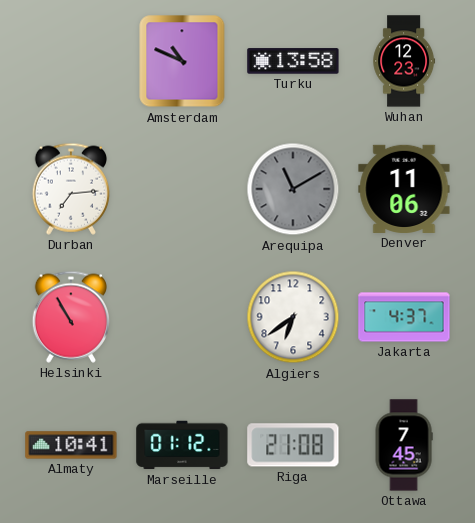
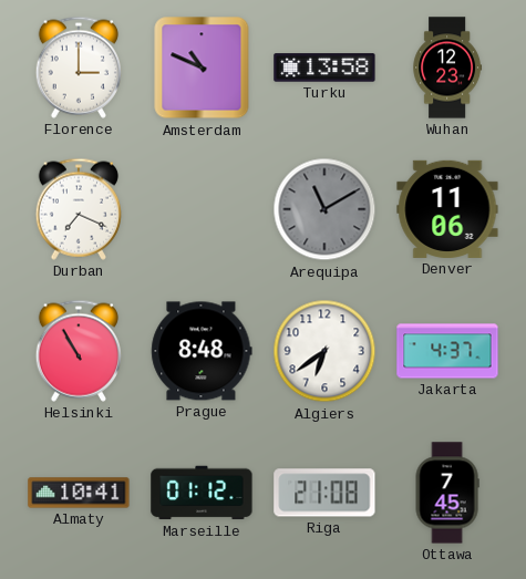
Florence: none -> 3:00 (78, 68)
Durban: 7:14 -> 7:19 (78, 209)
Prague: none -> 8:48 (202, 351)
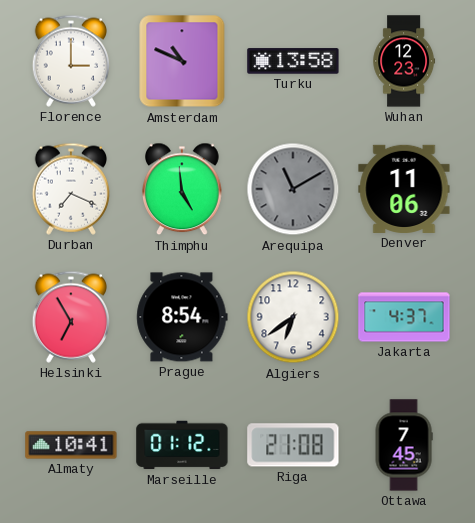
Thimphu: none -> 4:59 (182, 189)
Helsinki: 10:55 -> 6:55 (70, 317)
Prague: 8:48 -> 8:54 (182, 317)
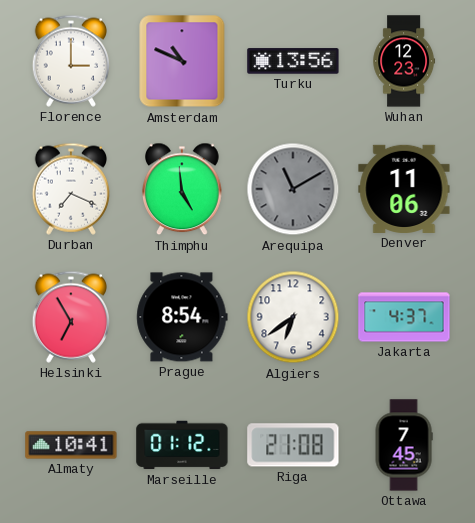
Turku: 13:58 -> 13:56 (293, 61)
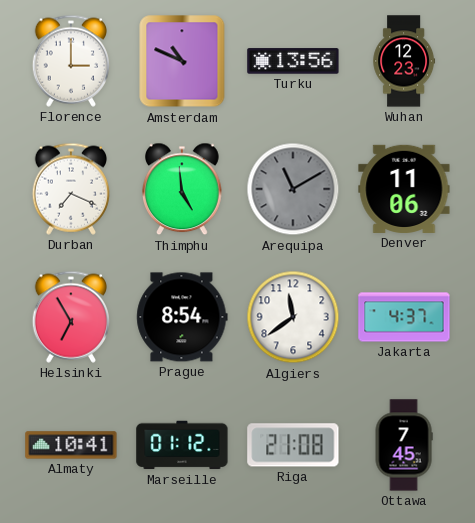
Algiers: 6:39 -> 11:39 (293, 317)
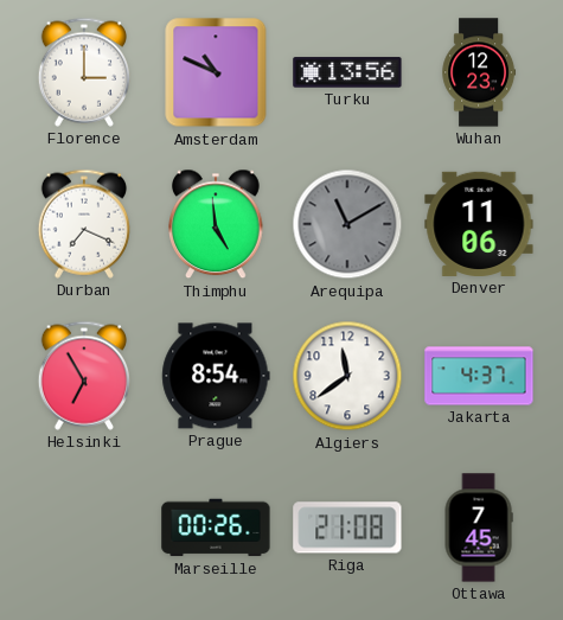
Almaty: 10:41 -> none (71, 445)
Marseille: 01:12 -> 00:26 (216, 528)
